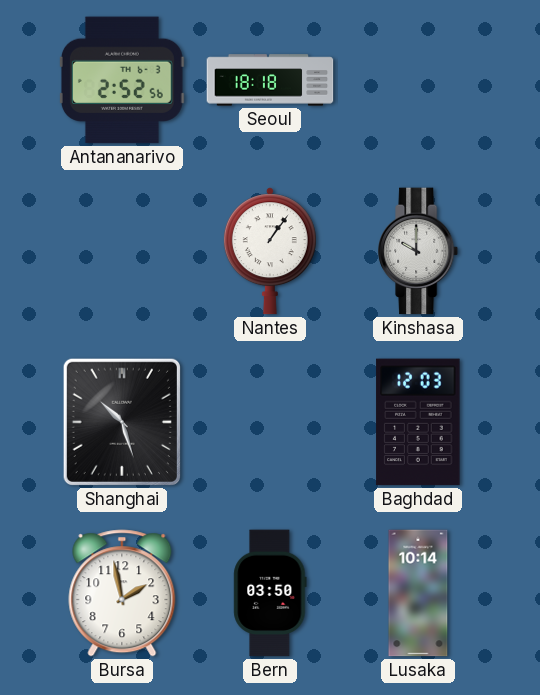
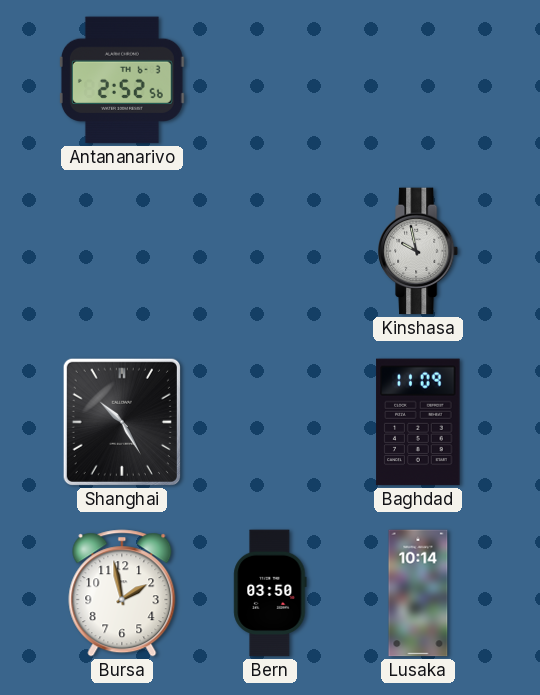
Seoul: 18:18 -> none (270, 80)
Nantes: 1:06 -> none (270, 251)
Kinshasa: 10:00 -> 9:58 (419, 251)
Shanghai: 10:27 -> 10:25 (122, 422)
Baghdad: 12:03 -> 11:09 (418, 422)
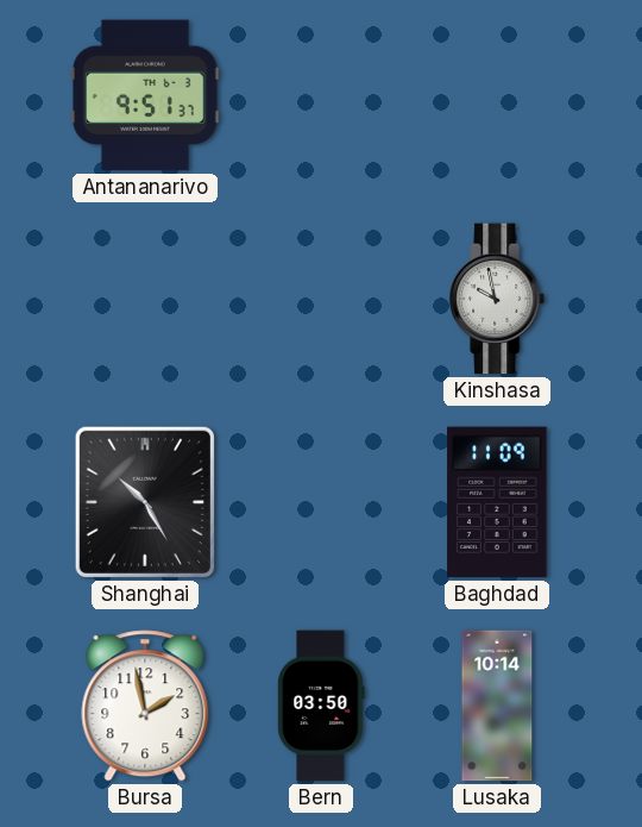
Antananarivo: 2:52 -> 9:51 (145, 95)
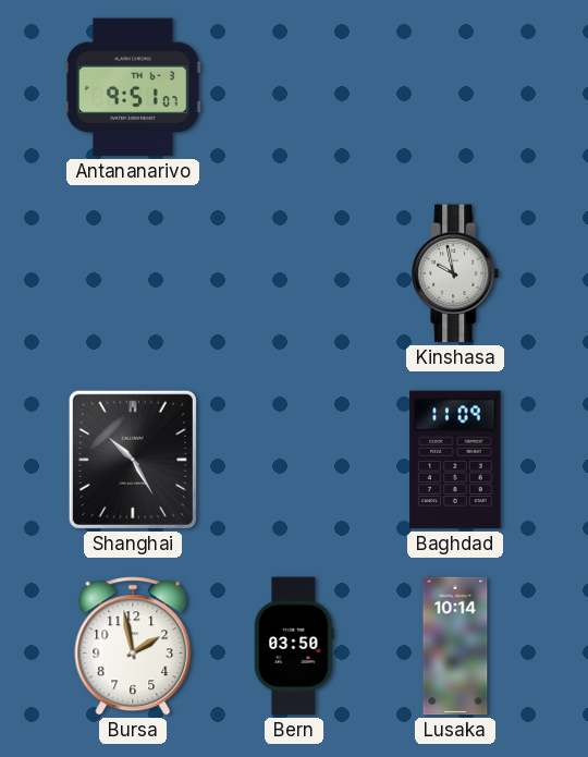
Antananarivo: 9:51:37 -> 9:51:07 (133, 87)
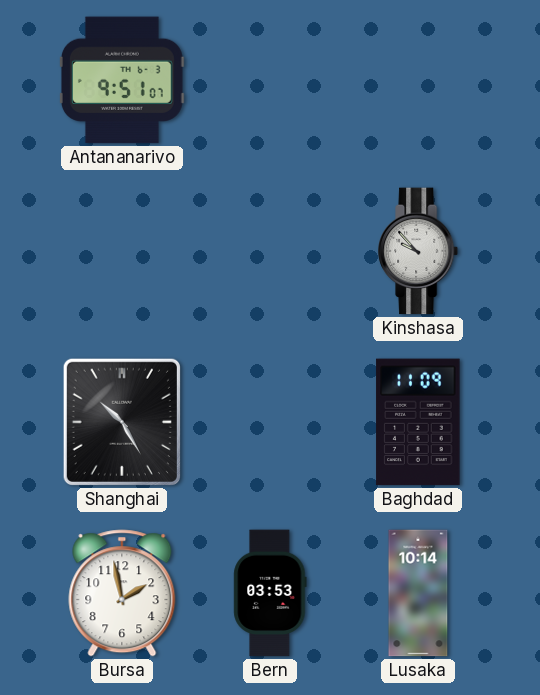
Kinshasa: 9:58 -> 9:53 (419, 251)
Bern: 03:50 -> 03:53 (270, 593)
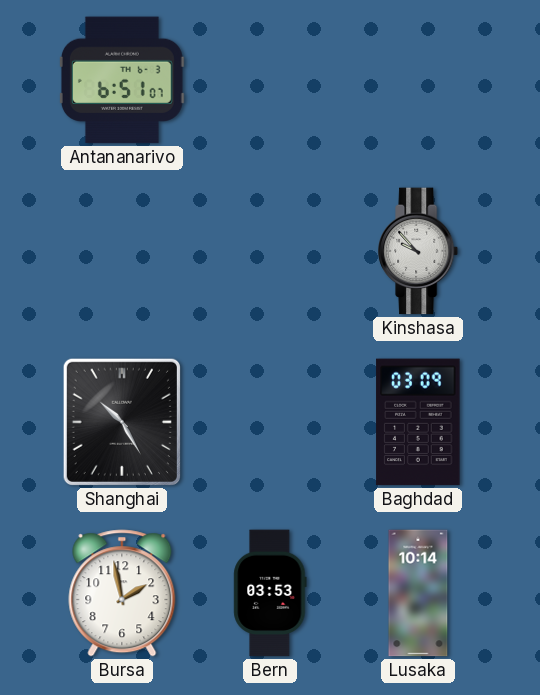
Antananarivo: 9:51 -> 6:51 (122, 80)
Baghdad: 11:09 -> 03:09 (418, 422)
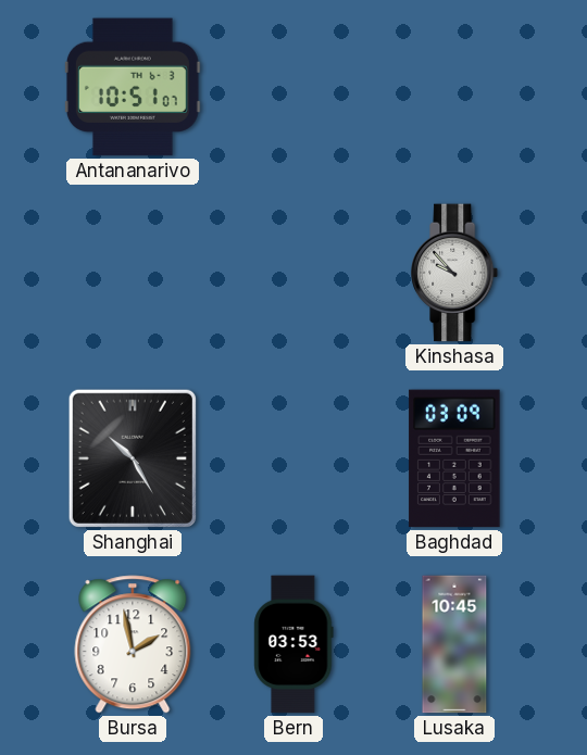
Antananarivo: 6:51 -> 10:51 (133, 87)
Lusaka: 10:14 -> 10:45 (454, 644)
